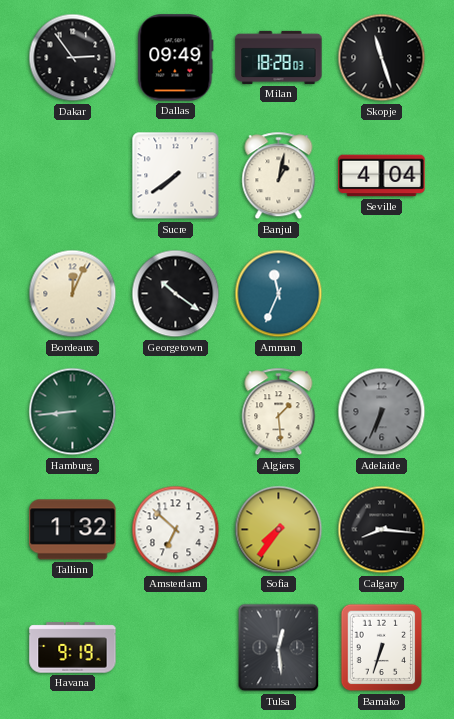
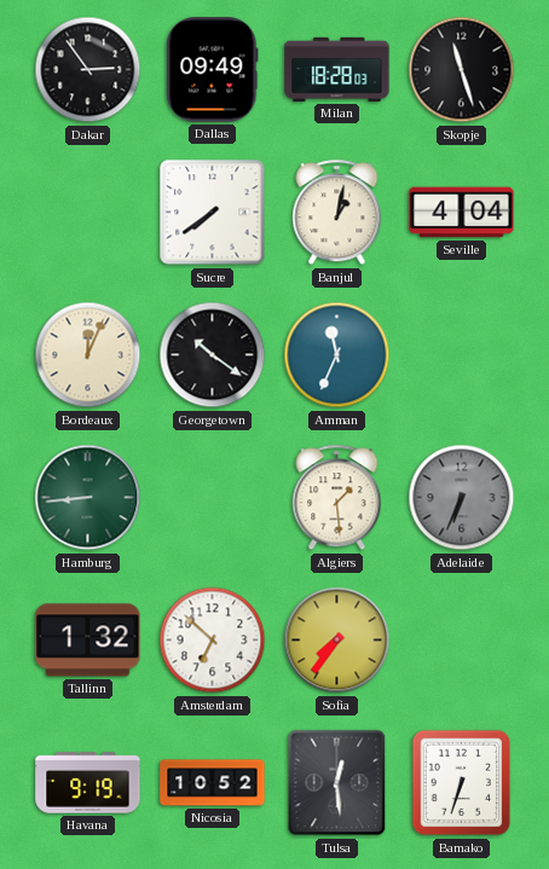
Calgary: 8:16 -> none (382, 530)
Nicosia: none -> 10:52 (213, 783)
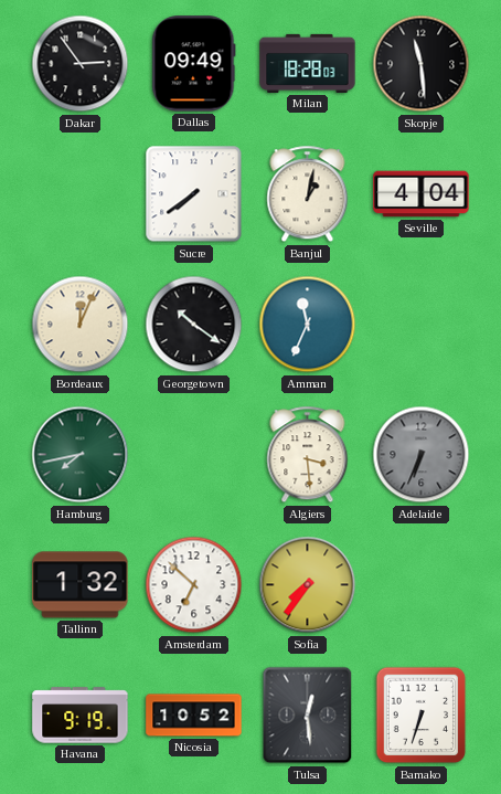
Skopje: 11:27 -> 11:29 (422, 64)
Hamburg: 8:44 -> 7:43 (81, 455)
Algiers: 1:29 -> 3:29 (308, 455)
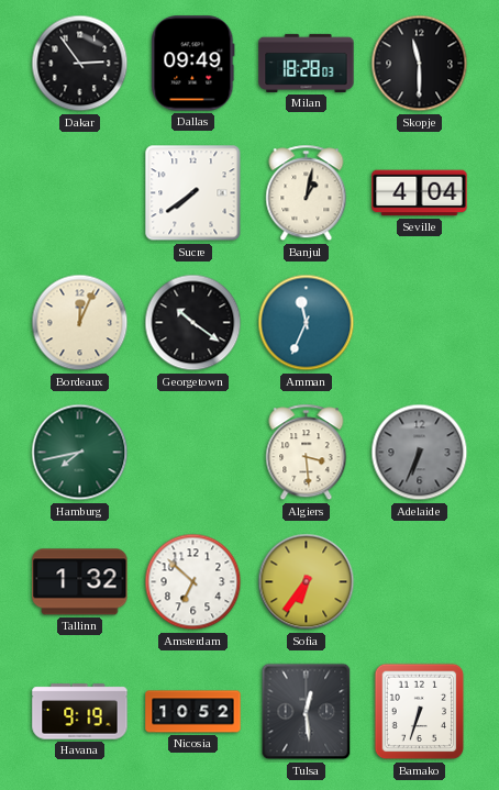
Skopje: 11:29 -> 11:30 (420, 64)
Sofia: 7:36 -> 6:36 (307, 582)
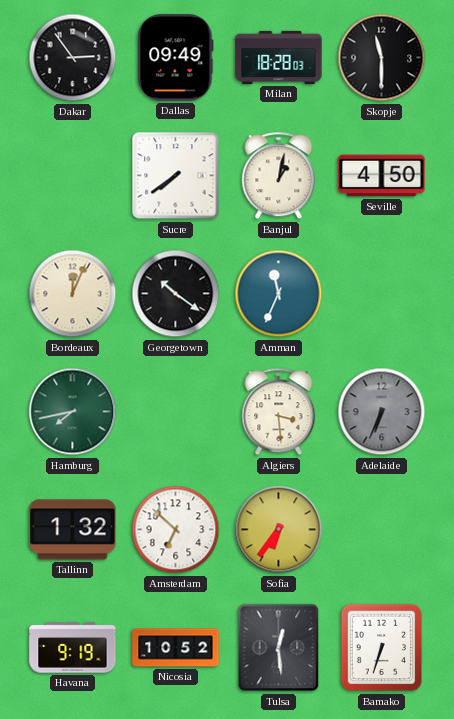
Seville: 4:04 -> 4:50 (382, 176)
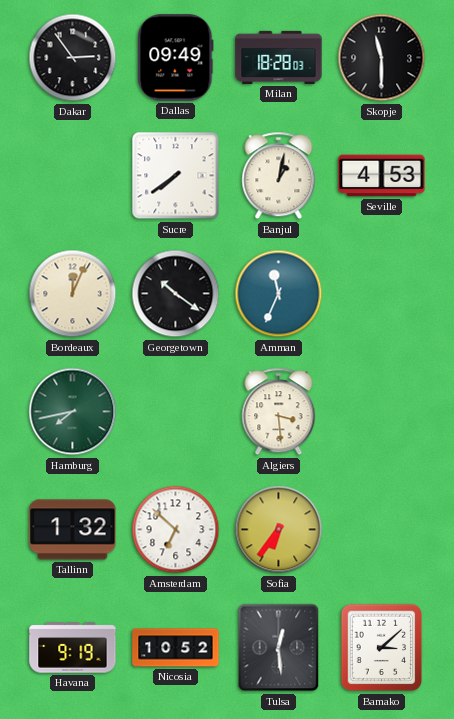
Seville: 4:50 -> 4:53 (382, 176)
Adelaide: 6:34 -> none (382, 412)
Bamako: 6:33 -> 3:08 (382, 648)
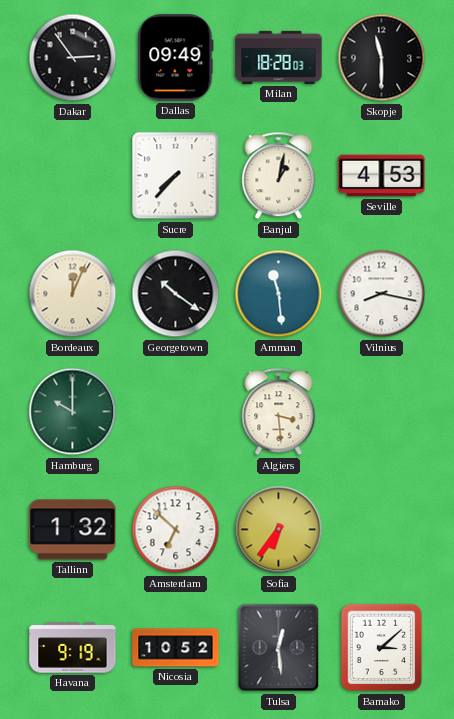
Sucre: 7:39 -> 7:37 (176, 176)
Amman: 11:34 -> 11:29 (279, 294)
Vilnius: none -> 8:17 (382, 294)
Hamburg: 7:43 -> 10:00 (73, 412)
